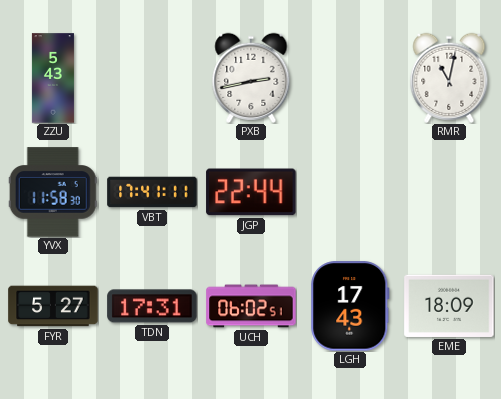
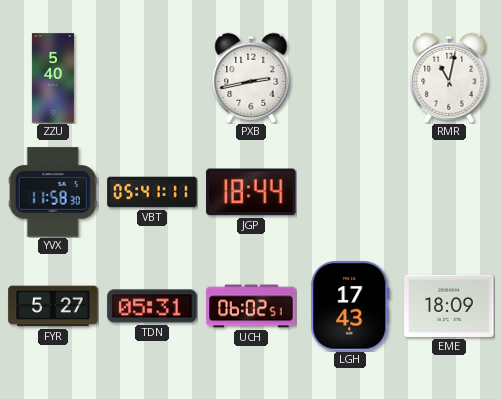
ZZU: 5:43 -> 5:40 (53, 78)
VBT: 17:41 -> 05:41 (152, 192)
JGP: 22:44 -> 18:44 (251, 192)
TDN: 17:31 -> 05:31 (152, 306)
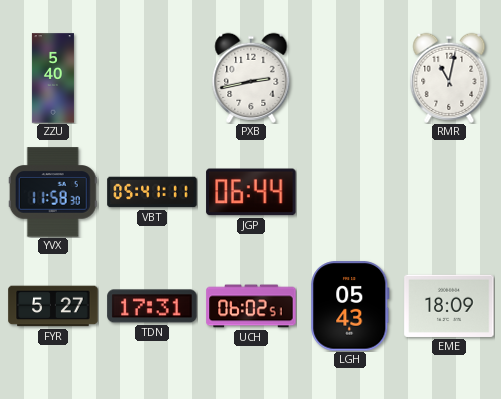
JGP: 18:44 -> 06:44 (251, 192)
TDN: 05:31 -> 17:31 (152, 306)
LGH: 17:43 -> 05:43 (350, 306)
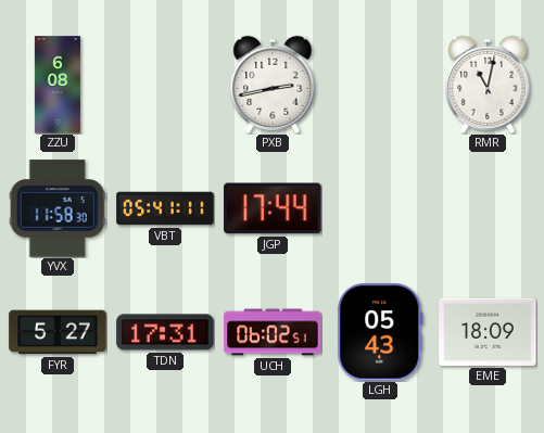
ZZU: 5:40 -> 6:08 (58, 85)
JGP: 06:44 -> 17:44 (273, 208)
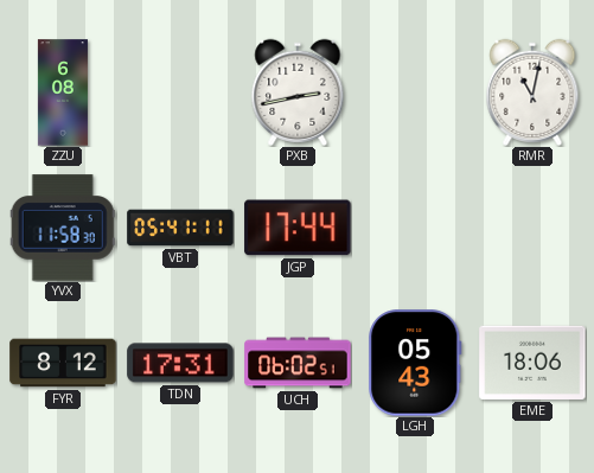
FYR: 5:27 -> 8:12 (63, 363)
EME: 18:09 -> 18:06 (532, 363)
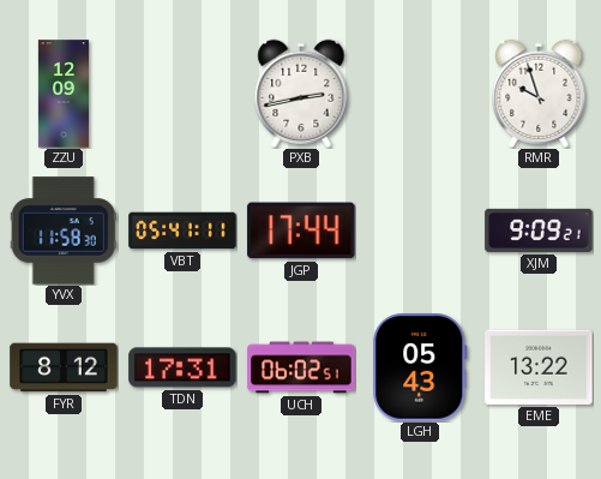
ZZU: 6:08 -> 12:09 (64, 94)
RMR: 11:02 -> 9:57 (539, 94)
XJM: none -> 9:09 (539, 230)
EME: 18:06 -> 13:22 (539, 367)
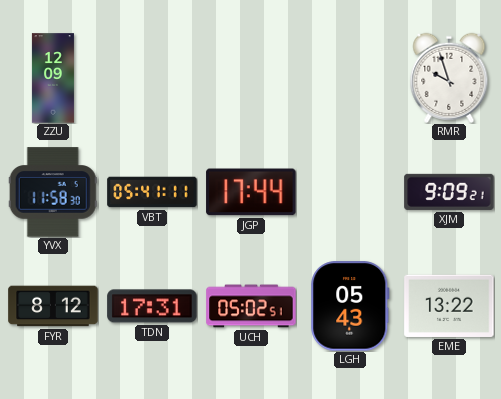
PXB: 2:43 -> none (301, 94)
UCH: 06:02 -> 05:02 (251, 306)
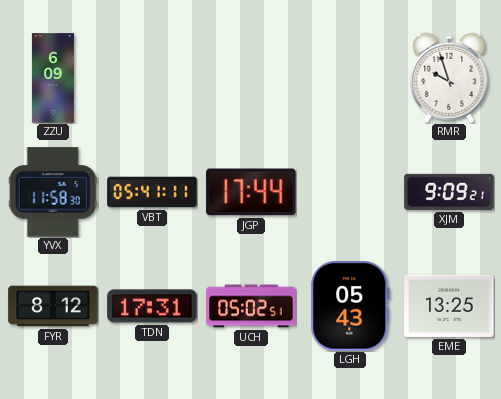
ZZU: 12:09 -> 6:09 (53, 78)
EME: 13:22 -> 13:25 (449, 306)
